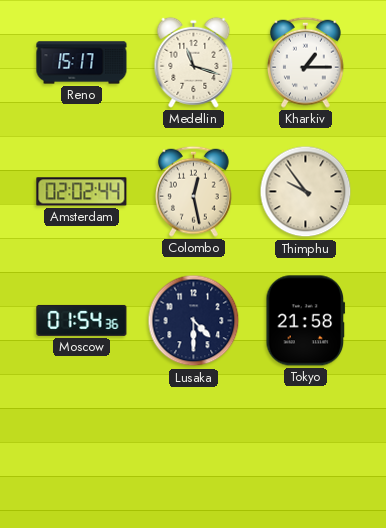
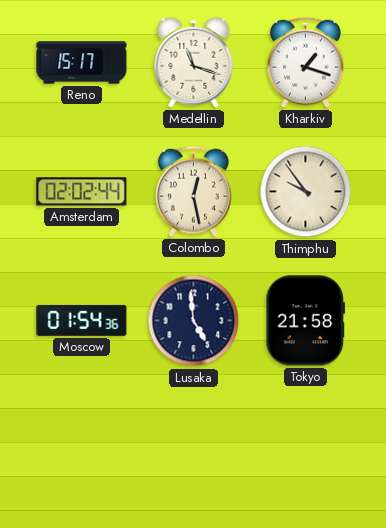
Kharkiv: 1:15 -> 1:18 (306, 62)
Lusaka: 4:30 -> 4:59 (194, 321)
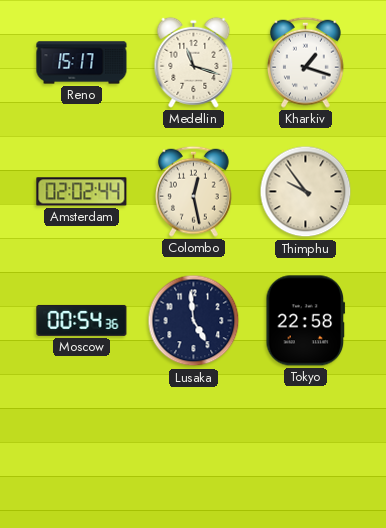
Moscow: 01:54 -> 00:54 (82, 320)
Tokyo: 21:58 -> 22:58 (306, 321)
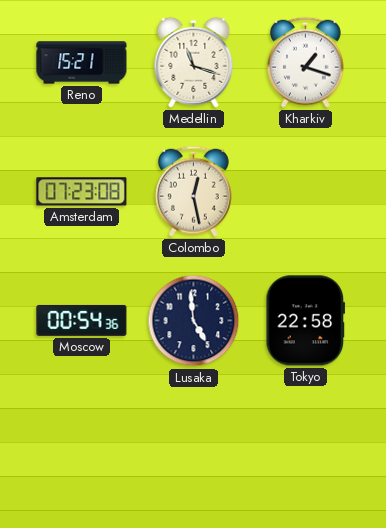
Reno: 15:17 -> 15:21 (82, 63)
Amsterdam: 02:02 -> 07:23 (82, 192)
Thimphu: 9:54 -> none (306, 192)
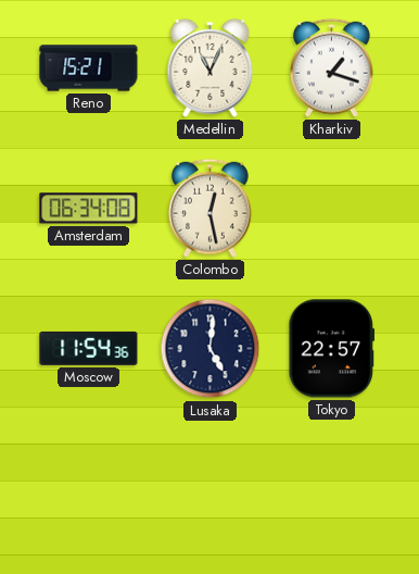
Medellin: 11:18 -> 11:04 (211, 67)
Amsterdam: 07:23 -> 06:34 (89, 209)
Moscow: 00:54 -> 11:54 (89, 348)
Lusaka: 4:59 -> 5:01 (211, 349)
Tokyo: 22:58 -> 22:57 (332, 349)
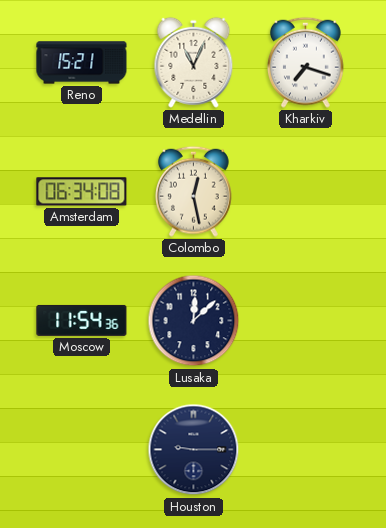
Kharkiv: 1:18 -> 7:18 (306, 62)
Lusaka: 5:01 -> 12:08 (194, 321)
Tokyo: 22:57 -> none (332, 349)
Houston: none -> 9:15 (194, 450)
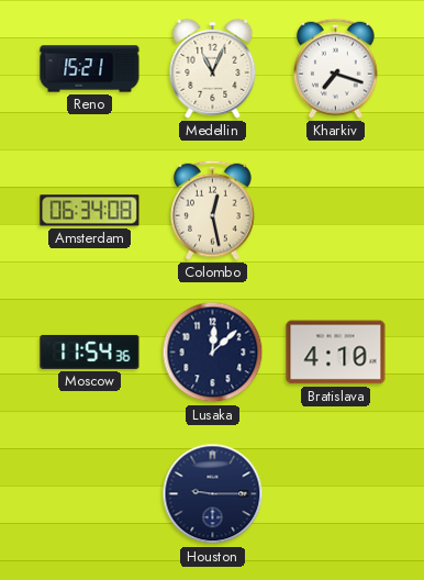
Bratislava: none -> 4:10 (336, 353)
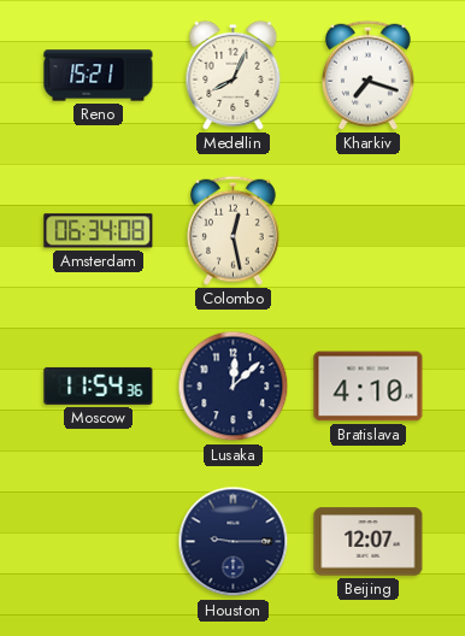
Medellin: 11:04 -> 8:04 (234, 75)
Beijing: none -> 12:07 (369, 542)
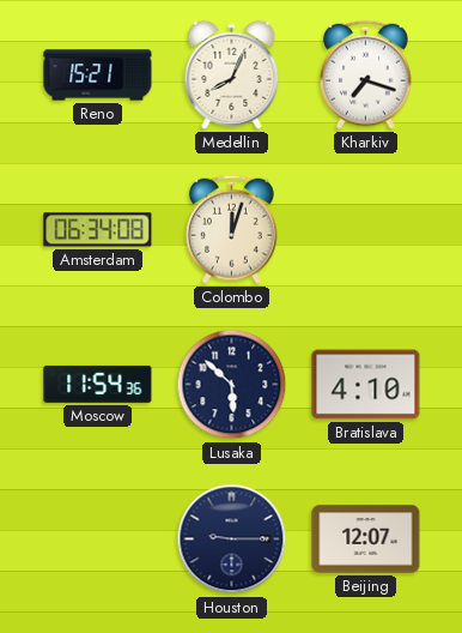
Colombo: 12:28 -> 12:03 (232, 229)
Lusaka: 12:08 -> 5:52 (232, 385)
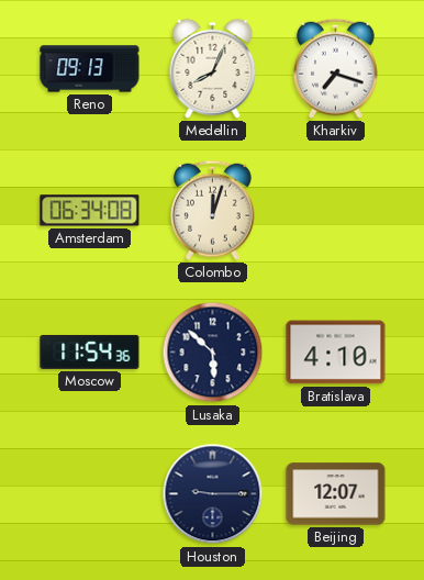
Reno: 15:21 -> 09:13 (90, 69)
